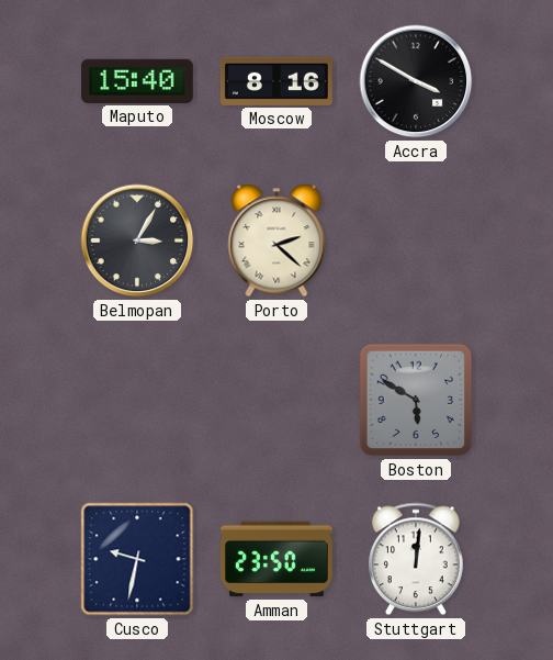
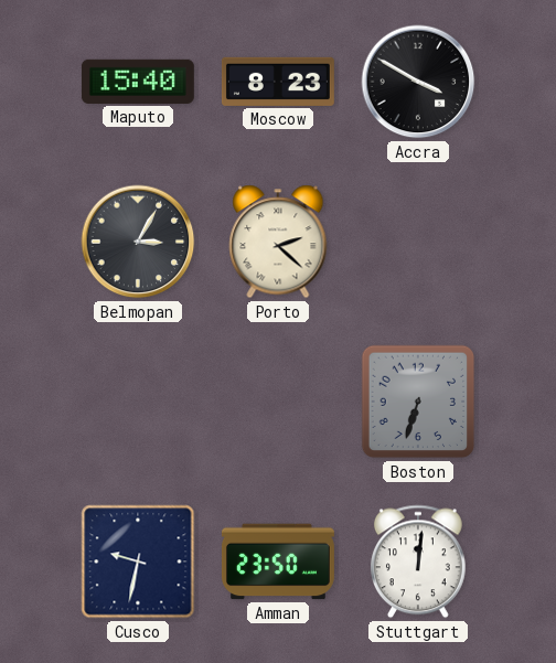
Moscow: 8:16 -> 8:23 (278, 82)
Boston: 5:50 -> 6:33 (418, 402)
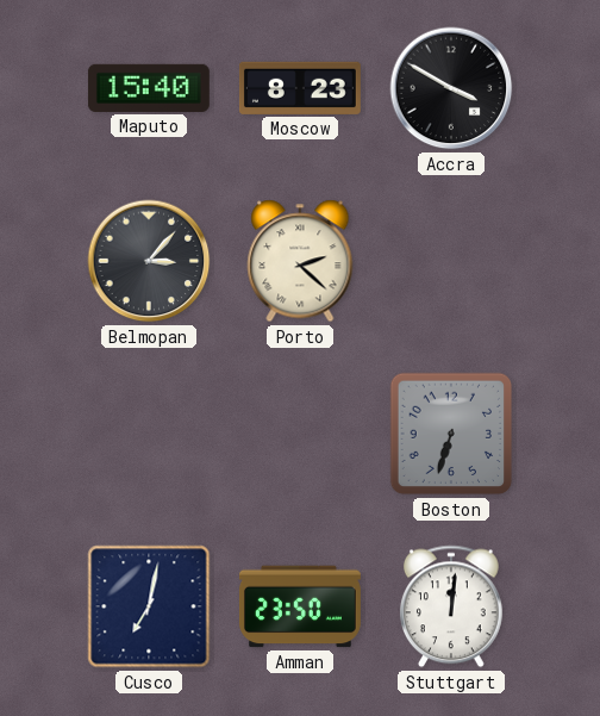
Belmopan: 3:05 -> 3:07 (149, 261)
Cusco: 9:32 -> 7:02 (149, 606)
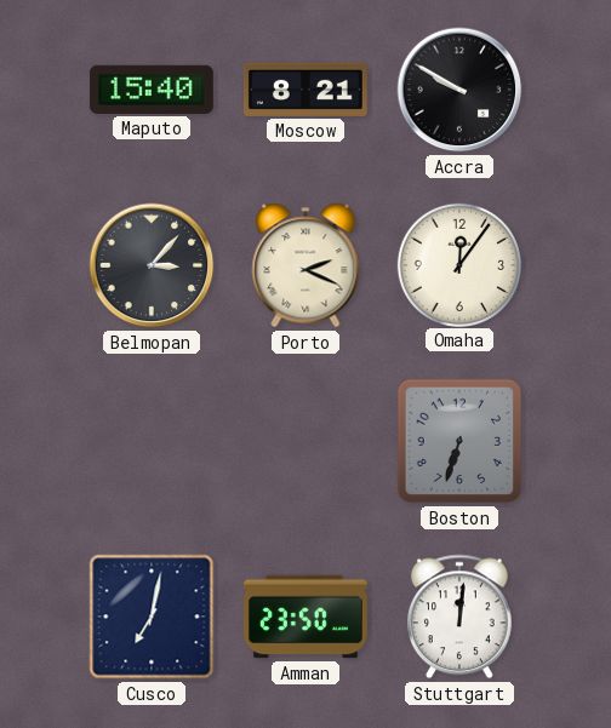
Moscow: 8:23 -> 8:21 (305, 90)
Accra: 3:50 -> 9:50 (459, 90)
Porto: 2:22 -> 2:19 (305, 265)
Omaha: none -> 12:06 (458, 264)
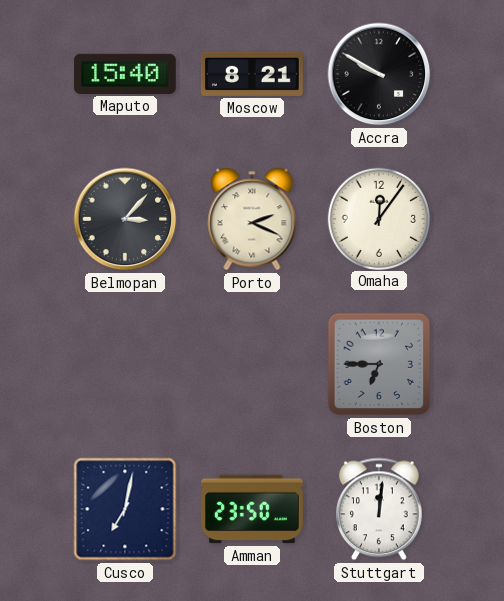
Boston: 6:33 -> 6:45 (379, 364)
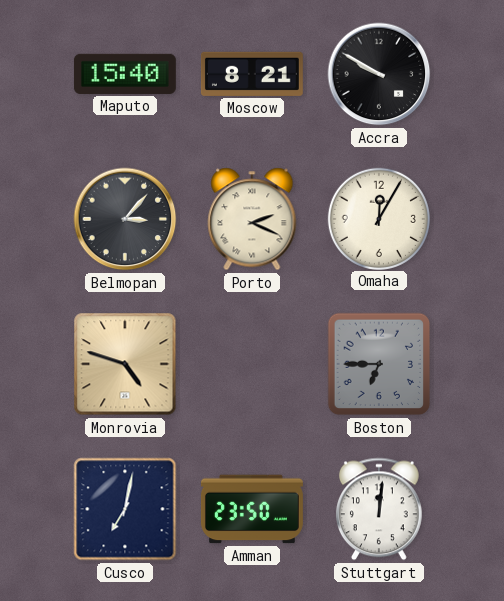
Omaha: 12:06 -> 12:05 (378, 218)
Monrovia: none -> 4:48 (125, 364)
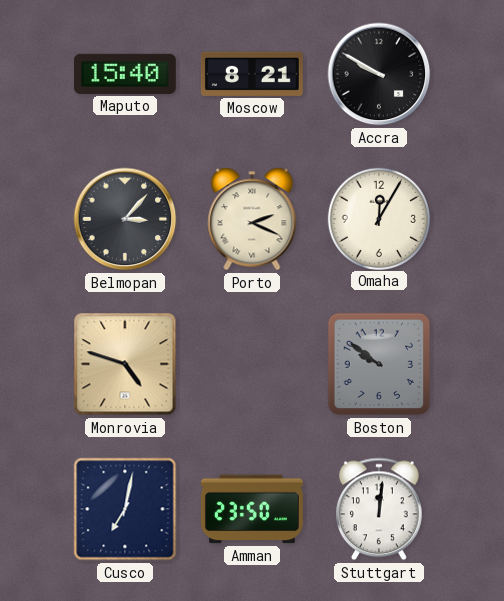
Boston: 6:45 -> 9:51 (379, 364)
